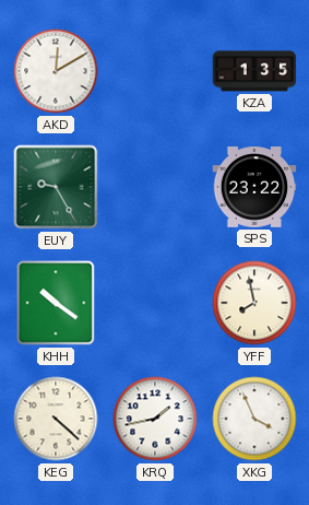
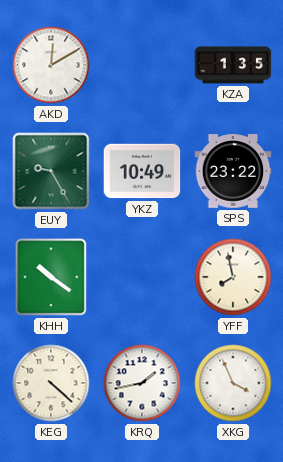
YKZ: none -> 10:49 (142, 171)
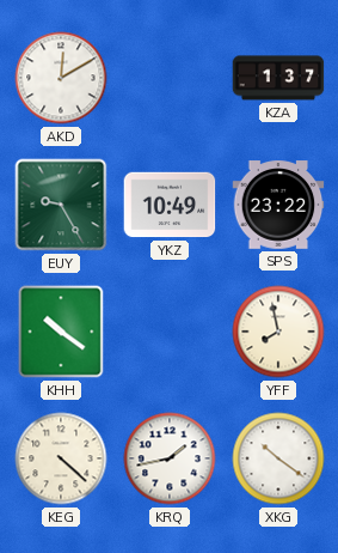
KZA: 1:35 -> 1:37 (278, 78)
XKG: 3:56 -> 10:21 (278, 458)
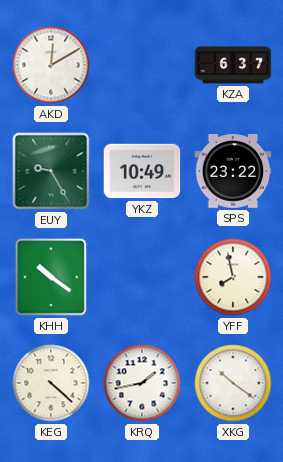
KZA: 1:37 -> 6:37 (233, 65)
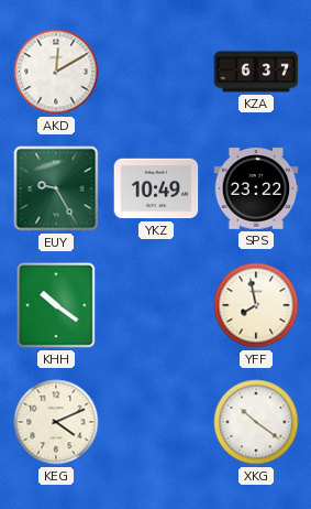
KEG: 4:22 -> 4:11 (56, 422)
KRQ: 1:43 -> none (142, 383)
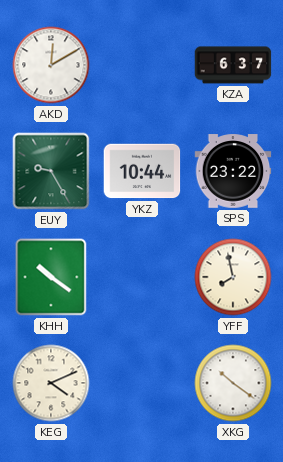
YKZ: 10:49 -> 10:44 (142, 171)
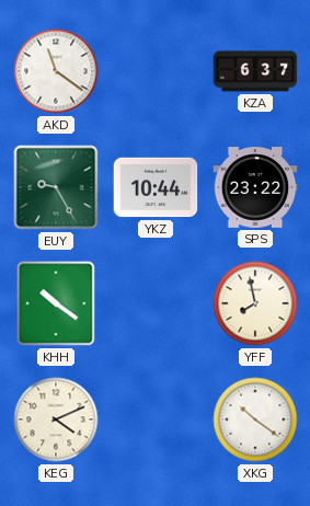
AKD: 12:10 -> 11:21 (56, 71)
